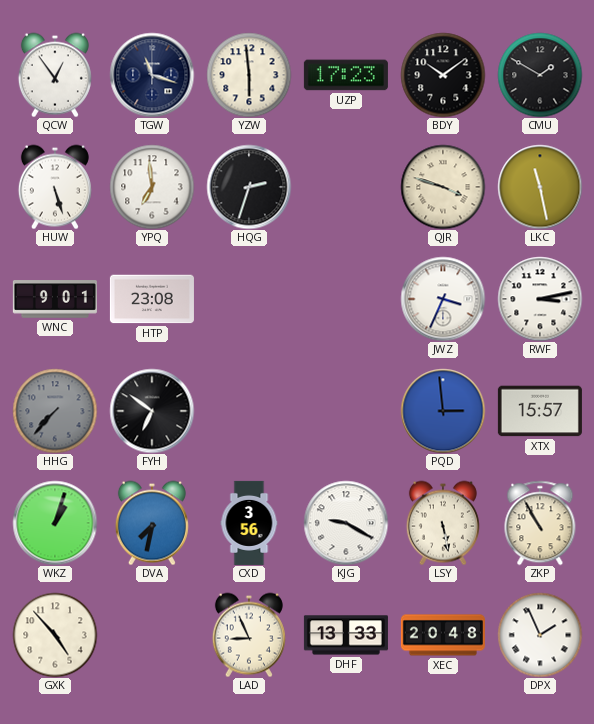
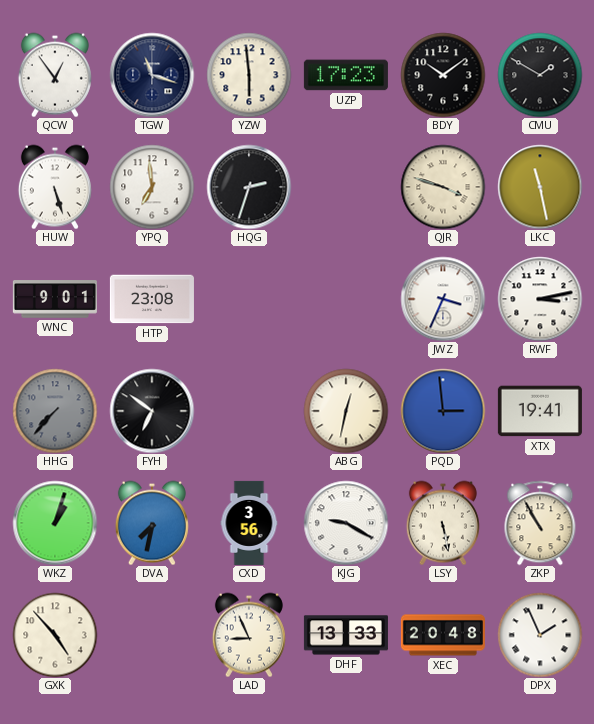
ABG: none -> 12:32 (346, 411)
XTX: 15:57 -> 19:41 (540, 411)
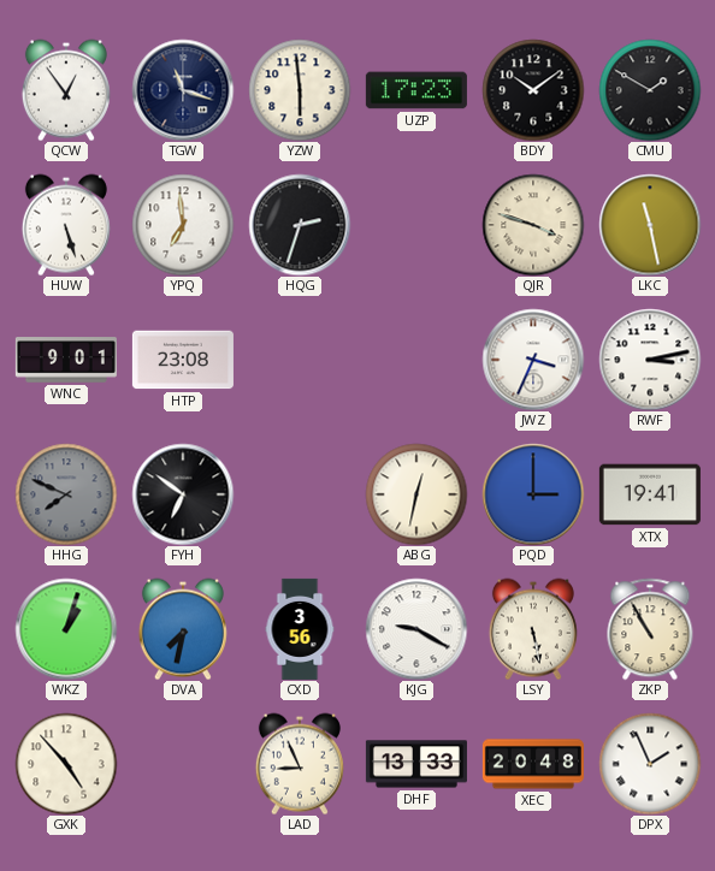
HHG: 7:37 -> 7:49 (66, 494)
PQD: 2:59 -> 3:00 (533, 494)
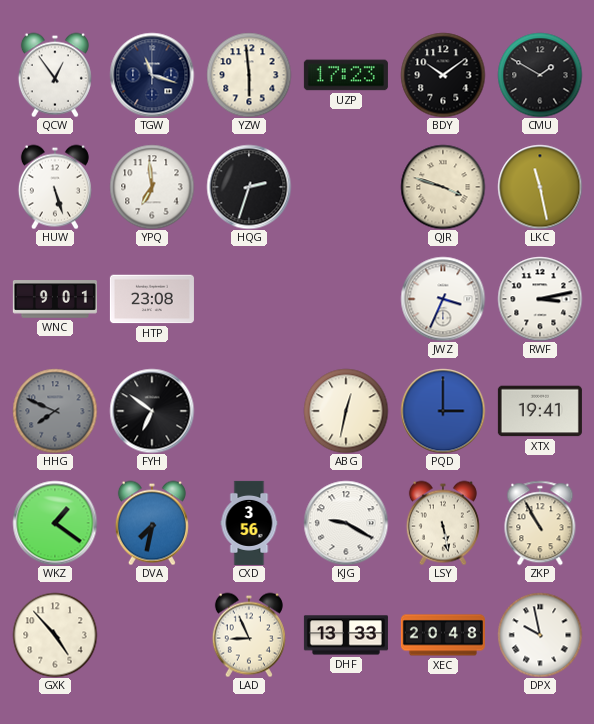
WKZ: 1:03 -> 1:21 (55, 523)
DPX: 1:56 -> 9:58 (540, 635)
